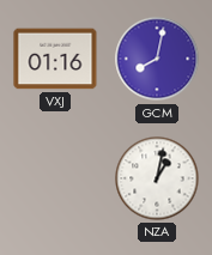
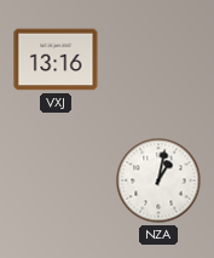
VXJ: 01:16 -> 13:16 (56, 59)
GCM: 8:02 -> none (157, 59)
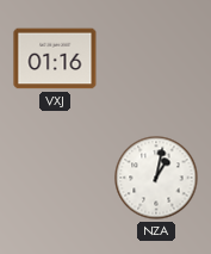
VXJ: 13:16 -> 01:16 (55, 58)
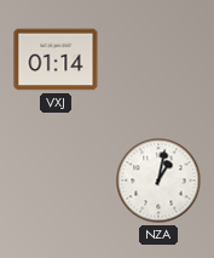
VXJ: 01:16 -> 01:14 (56, 59)
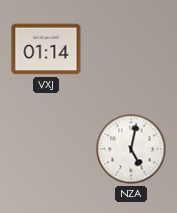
NZA: 1:02 -> 5:02 (131, 149)
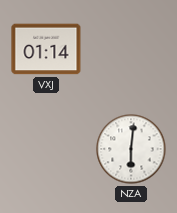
NZA: 5:02 -> 6:01 (131, 149)
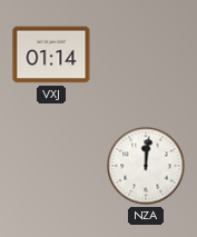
NZA: 6:01 -> 12:01 (146, 166)
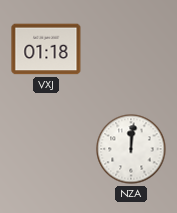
VXJ: 01:14 -> 01:18 (46, 49)
